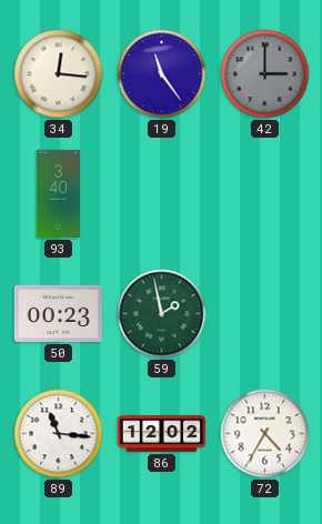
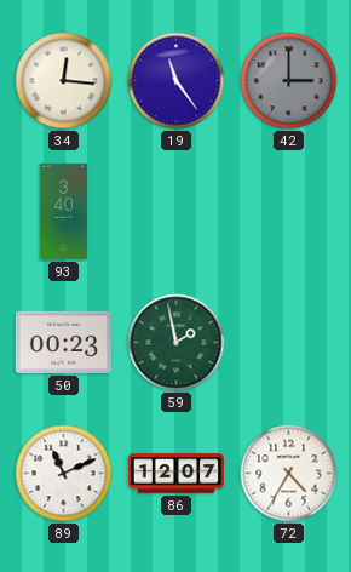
89: 11:16 -> 11:11 (64, 474)
86: 12:02 -> 12:07 (175, 474)
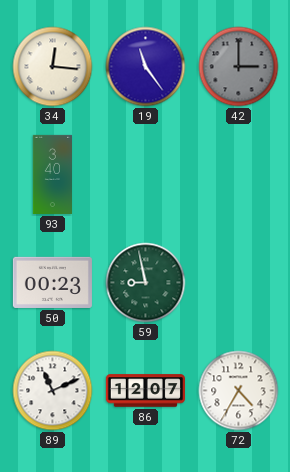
59: 1:58 -> 8:58 (146, 283)
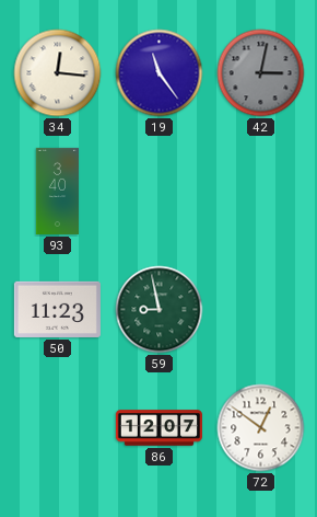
42: 3:00 -> 3:02 (261, 73)
50: 00:23 -> 11:23 (57, 309)
89: 11:11 -> none (53, 391)
72: 4:35 -> 12:51 (261, 428)
